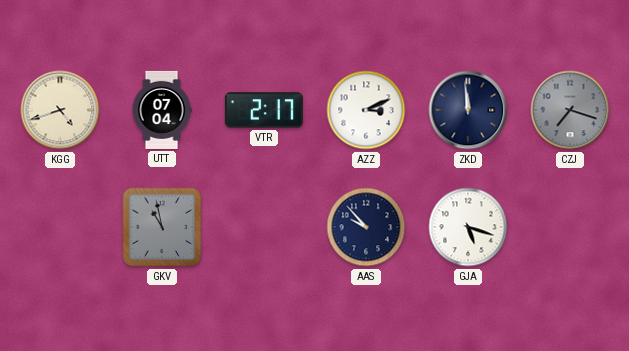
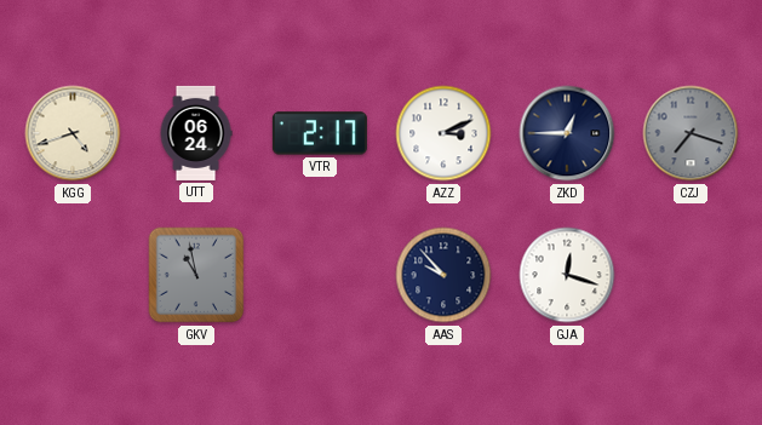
UTT: 07:04 -> 06:24 (196, 133)
ZKD: 11:59 -> 12:45 (567, 133)
GJA: 5:18 -> 12:18 (567, 275)
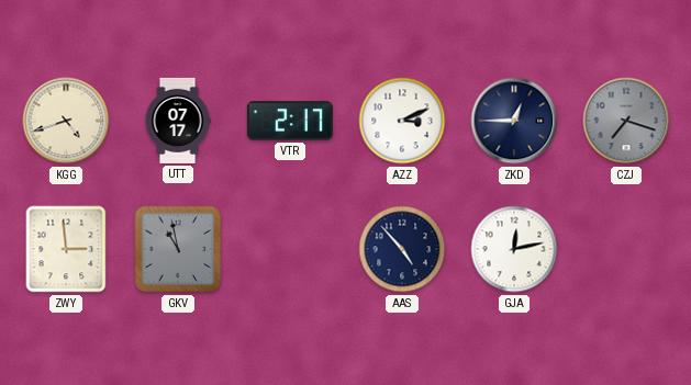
UTT: 06:24 -> 07:17 (178, 121)
ZWY: none -> 2:59 (66, 249)
AAS: 9:53 -> 4:53 (402, 249)
GJA: 12:18 -> 12:13 (514, 249)
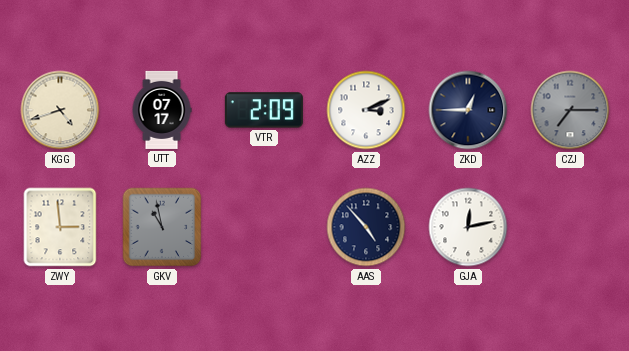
VTR: 2:17 -> 2:09 (264, 110)
CZJ: 7:18 -> 7:15 (570, 110)
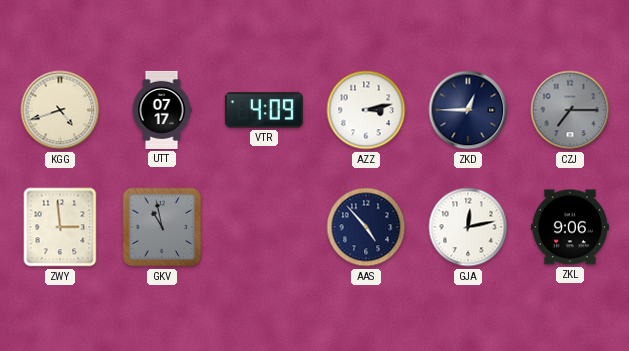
VTR: 2:09 -> 4:09 (264, 110)
AZZ: 3:11 -> 3:13 (366, 110)
ZKL: none -> 9:06 (570, 227)
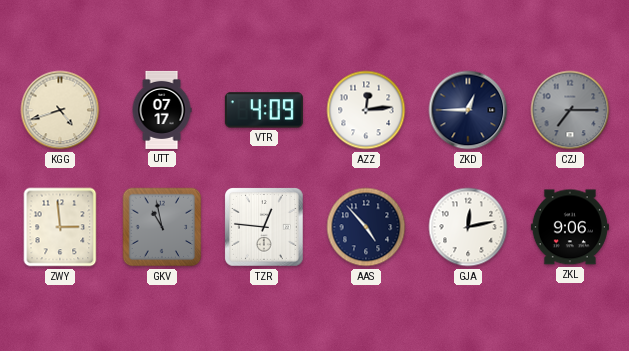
AZZ: 3:13 -> 12:14 (366, 110)
TZR: none -> 12:46 (265, 228)
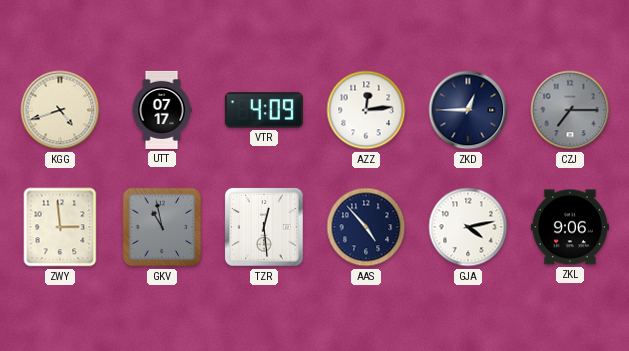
TZR: 12:46 -> 12:29 (265, 228)
GJA: 12:13 -> 4:13 (468, 227)
